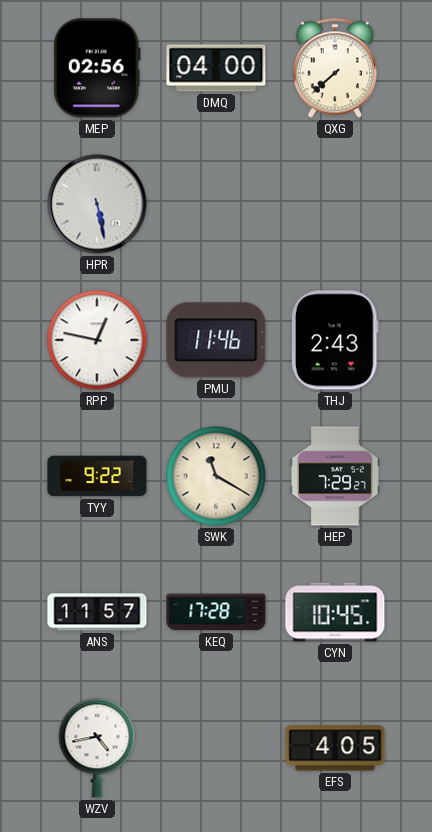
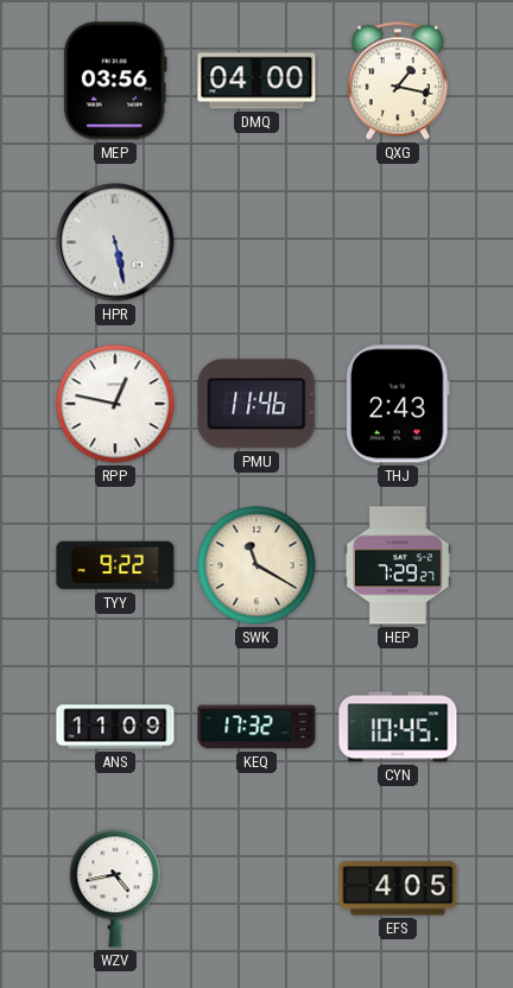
MEP: 02:56 -> 03:56 (115, 81)
QXG: 7:38 -> 1:17 (398, 81)
ANS: 11:57 -> 11:09 (115, 727)
KEQ: 17:28 -> 17:32 (256, 727)
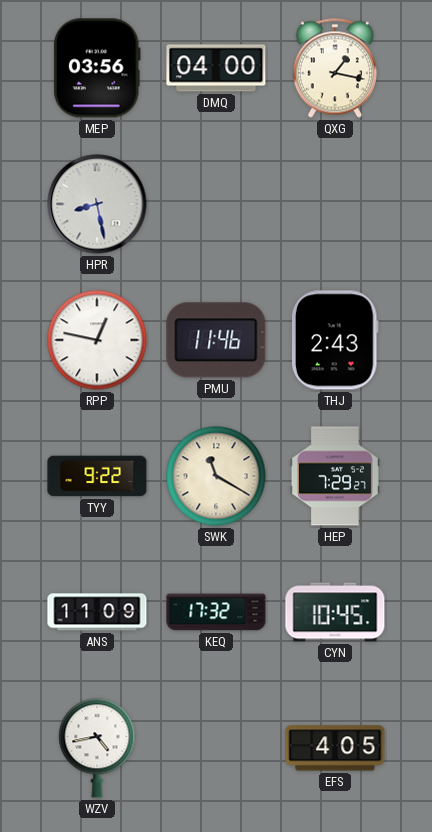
HPR: 5:28 -> 8:28 (97, 204)
